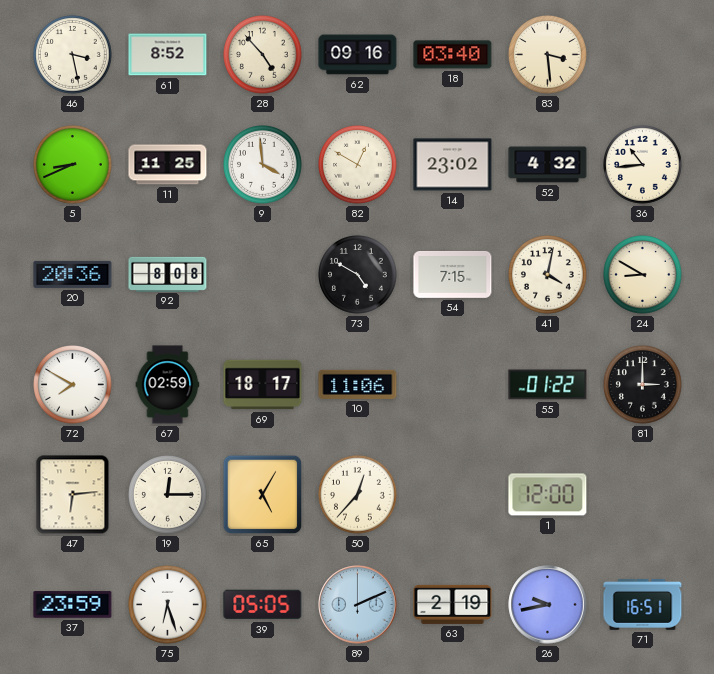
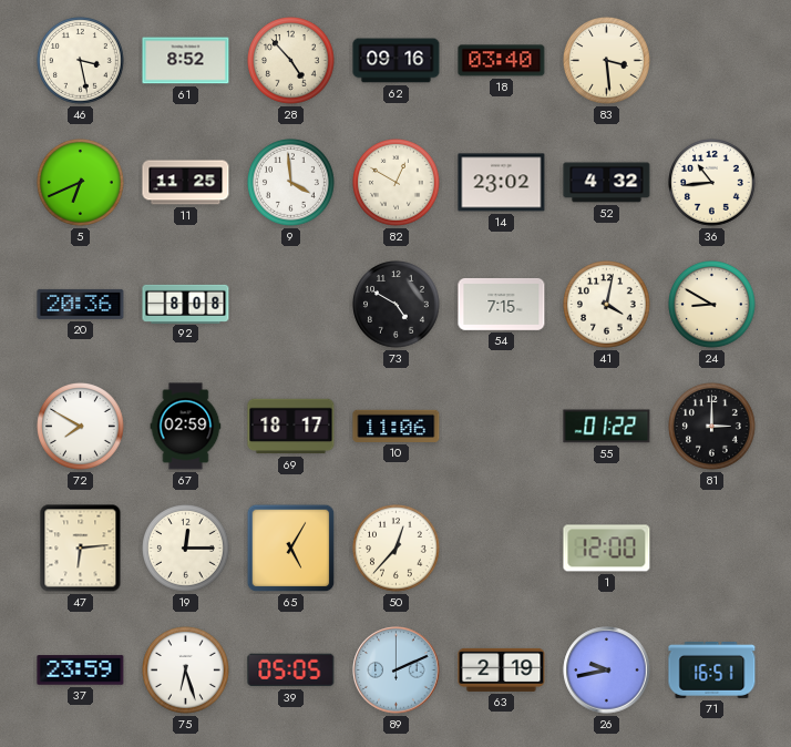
5: 8:41 -> 6:41 (81, 183)
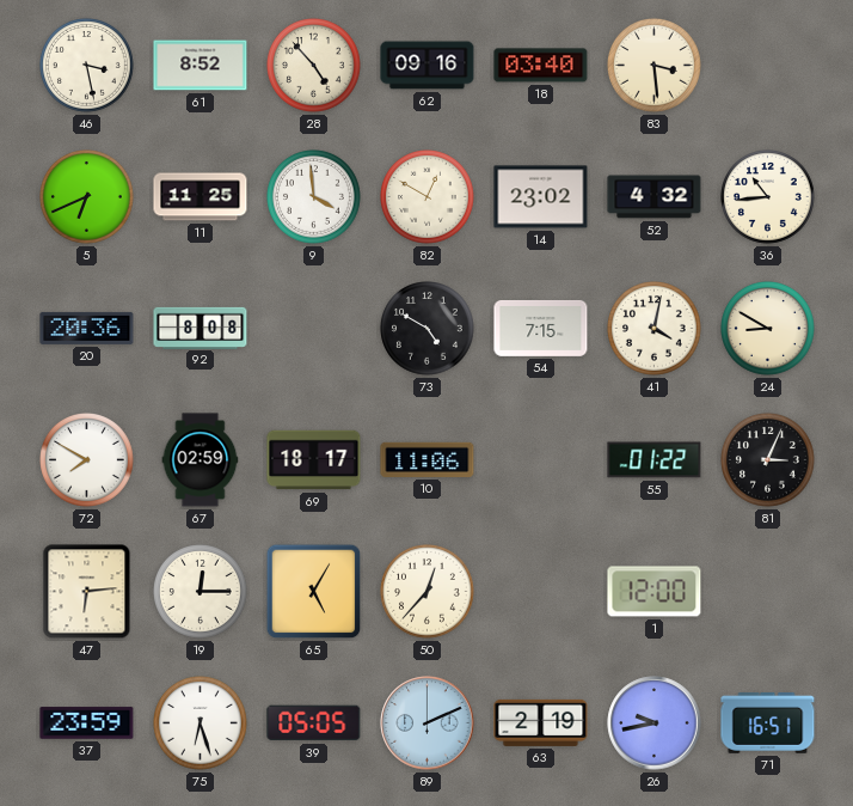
81: 3:00 -> 3:04 (768, 460)
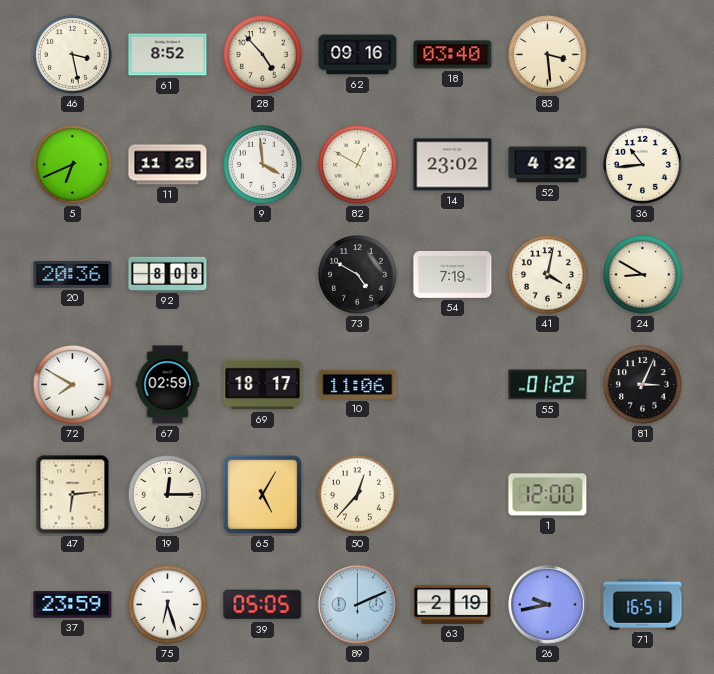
54: 7:15 -> 7:19 (453, 274)
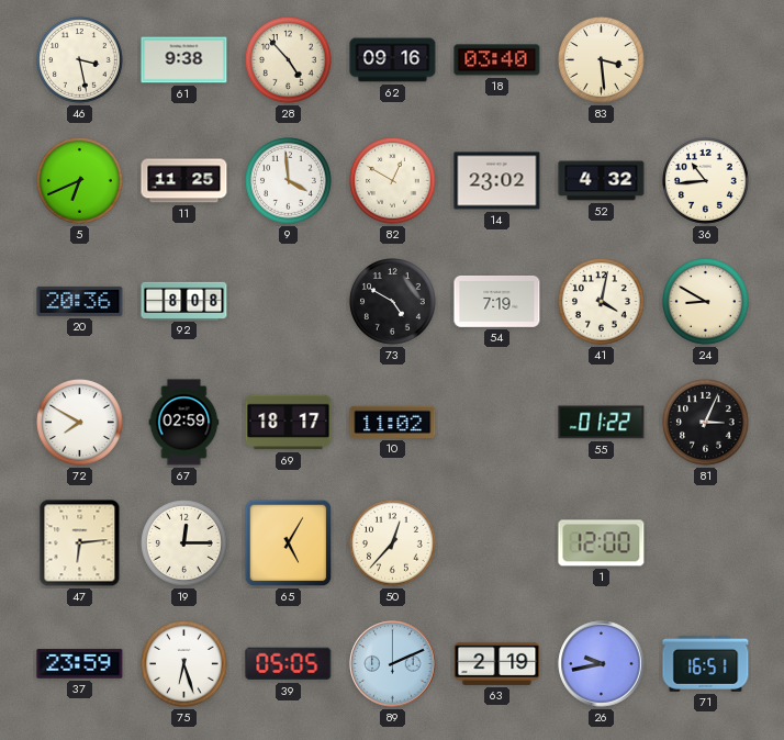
61: 8:52 -> 9:38 (184, 60)
10: 11:06 -> 11:02 (393, 422)
